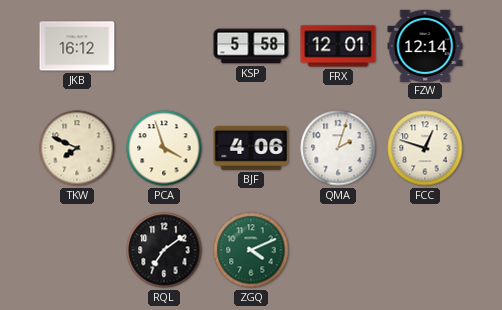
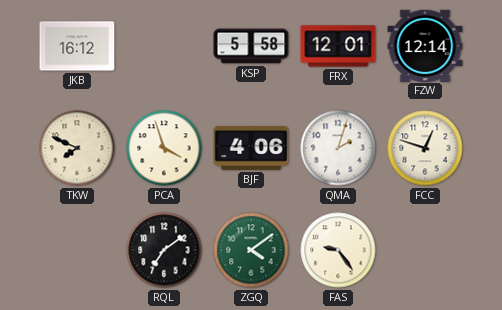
ZGQ: 4:11 -> 4:09 (251, 250)
FAS: none -> 9:24 (338, 250)
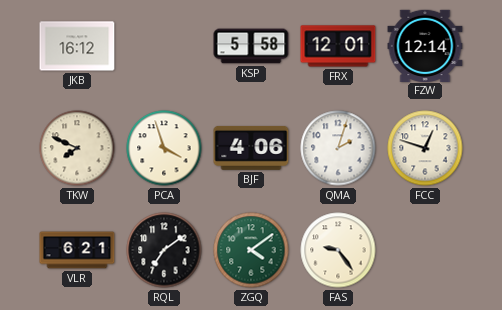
VLR: none -> 6:21 (77, 250)
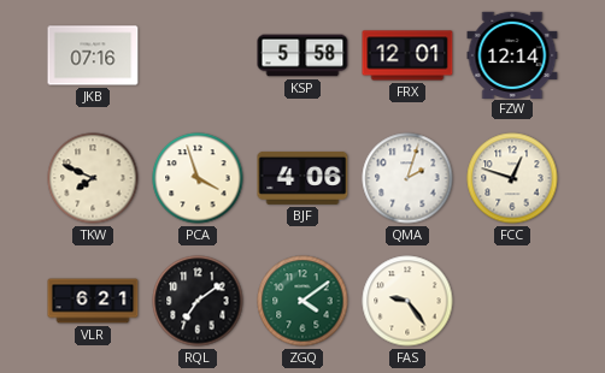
JKB: 16:12 -> 07:16 (93, 55)
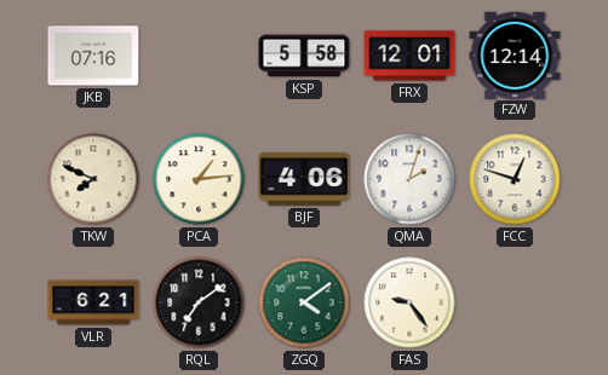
PCA: 3:57 -> 1:14 (199, 179)
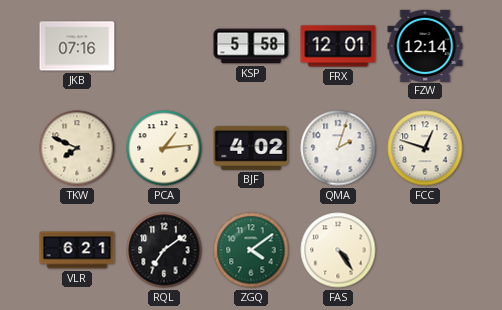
BJF: 4:06 -> 4:02 (251, 148)
FAS: 9:24 -> 4:24 (338, 250)
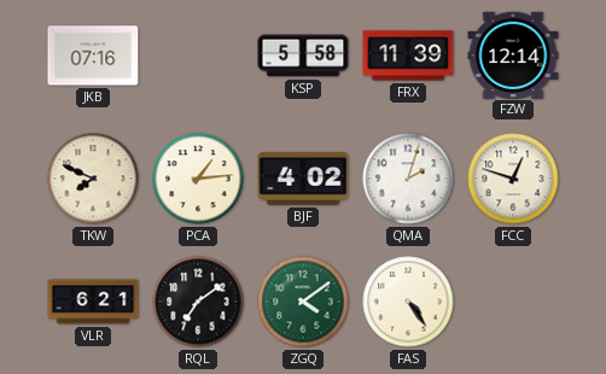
FRX: 12:01 -> 11:39 (408, 55)
